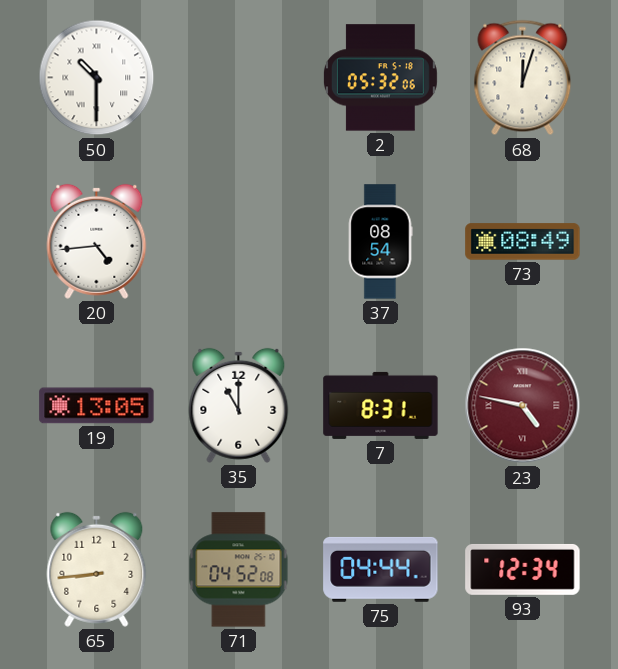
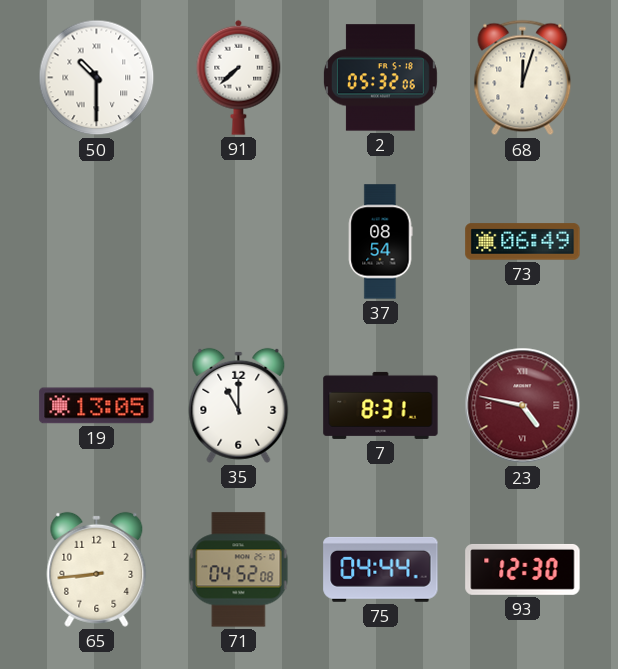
91: none -> 7:38 (239, 77)
20: 4:44 -> none (97, 241)
73: 08:49 -> 06:49 (523, 242)
93: 12:34 -> 12:30 (523, 569)
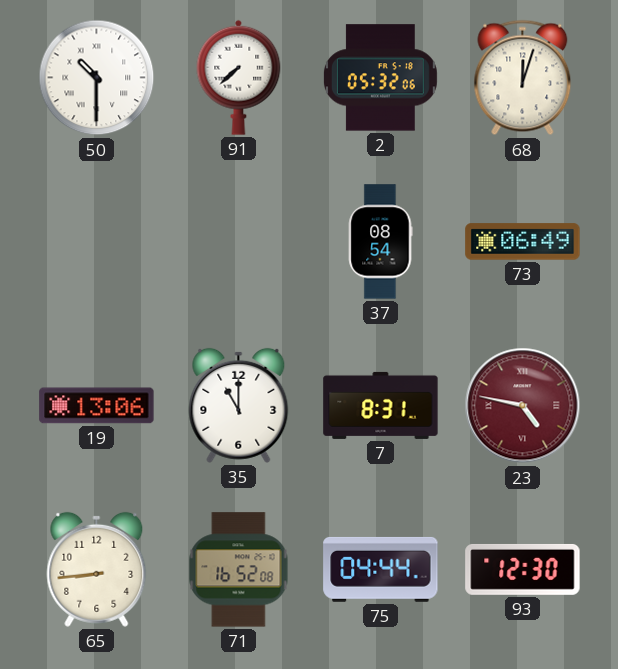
19: 13:05 -> 13:06 (97, 406)
71: 04:52 -> 16:52 (239, 570)
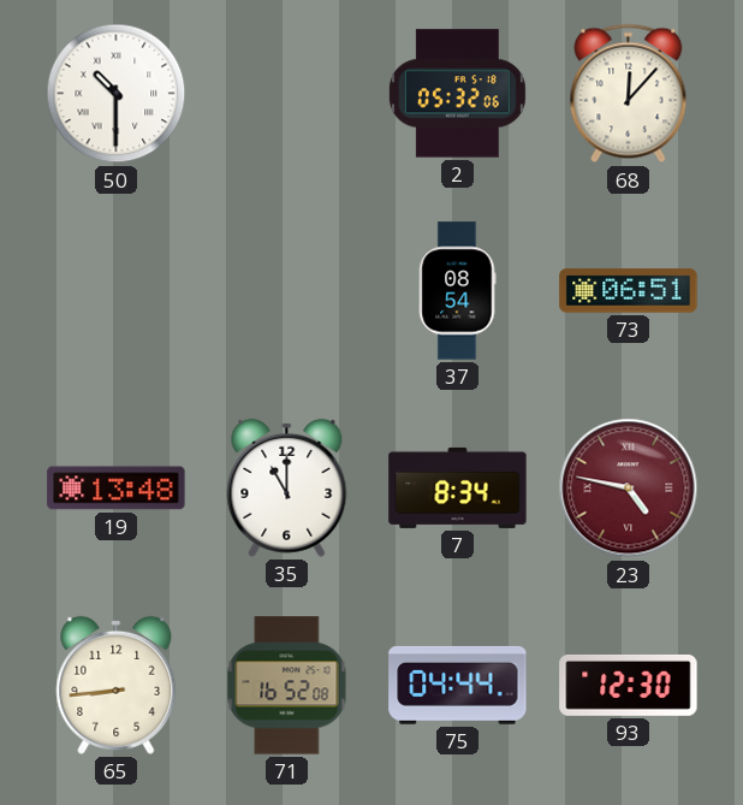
91: 7:38 -> none (239, 77)
68: 12:03 -> 12:07 (629, 94)
73: 06:49 -> 06:51 (629, 291)
19: 13:06 -> 13:48 (117, 489)
7: 8:31 -> 8:34 (458, 487)
